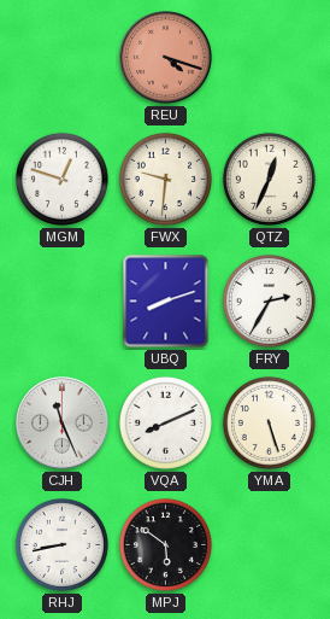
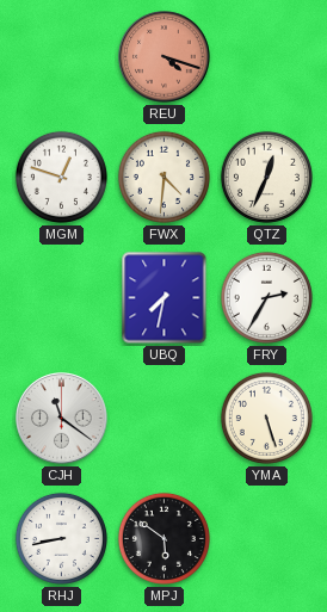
FWX: 9:31 -> 4:31 (163, 177)
UBQ: 8:12 -> 7:32 (165, 298)
CJH: 11:26 -> 11:21 (62, 419)
VQA: 8:11 -> none (165, 422)
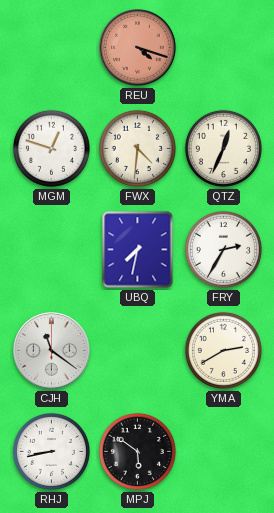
YMA: 5:27 -> 2:40 (223, 350)
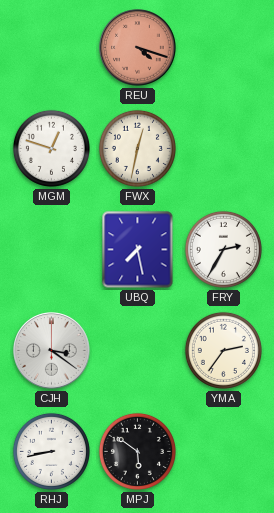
FWX: 4:31 -> 12:32 (137, 148)
QTZ: 12:34 -> none (223, 148)
UBQ: 7:32 -> 7:28 (138, 250)
CJH: 11:21 -> 3:21 (52, 351)
YMA: 2:40 -> 2:36 (223, 350)
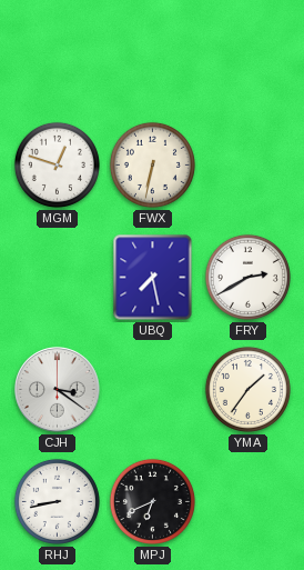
REU: 4:18 -> none (138, 48)
FWX: 12:32 -> 6:32 (152, 164)
FRY: 2:35 -> 2:40 (247, 277)
YMA: 2:36 -> 1:36 (247, 389)
MPJ: 5:51 -> 6:41 (152, 501)
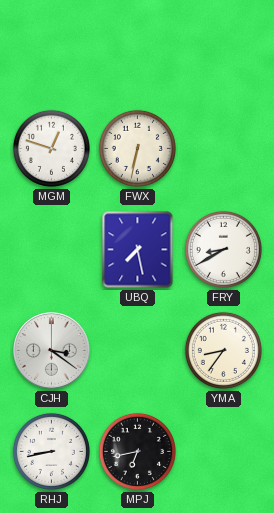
FRY: 2:40 -> 8:40 (223, 249)
YMA: 1:36 -> 8:36 (223, 350)
MPJ: 6:41 -> 6:43 (137, 451)
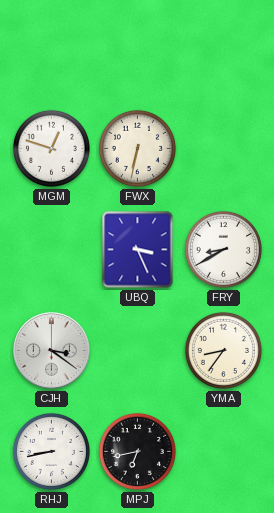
UBQ: 7:28 -> 3:26 (138, 250)
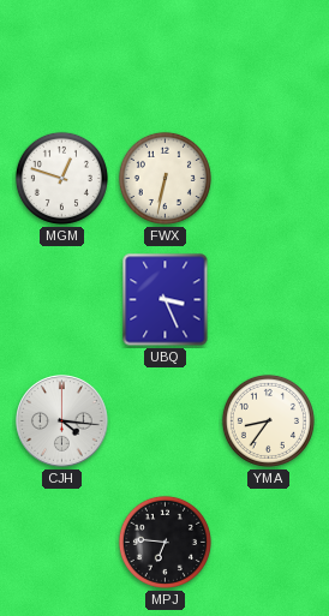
FRY: 8:40 -> none (223, 249)
CJH: 3:21 -> 4:16 (62, 421)
RHJ: 8:43 -> none (51, 451)
MPJ: 6:43 -> 6:46 (164, 542)
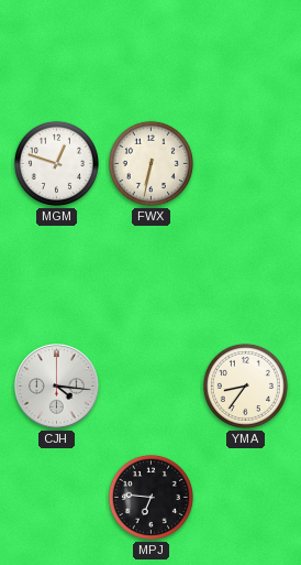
UBQ: 3:26 -> none (166, 300)
